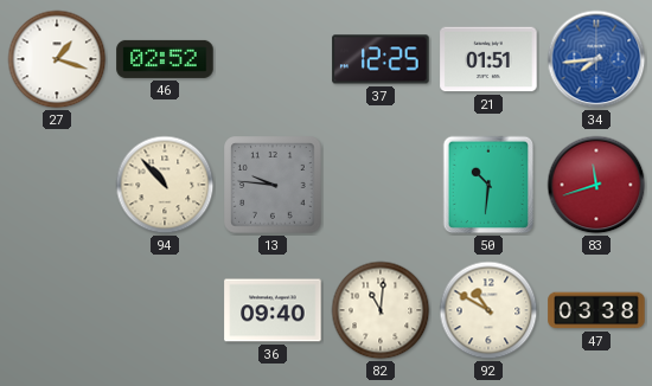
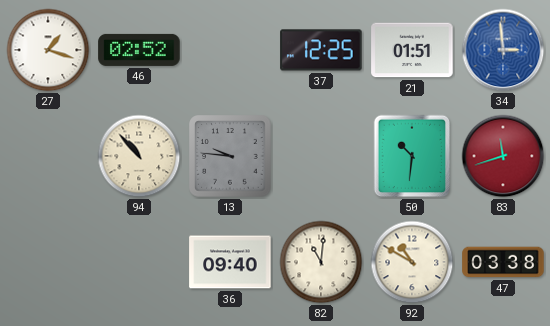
34: 7:44 -> 2:59 (503, 50)
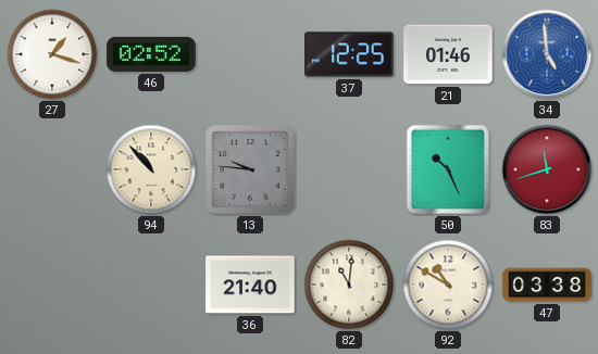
21: 01:51 -> 01:46 (448, 54)
34: 2:59 -> 4:59 (547, 54)
50: 10:31 -> 10:26 (448, 169)
36: 09:40 -> 21:40 (250, 285)
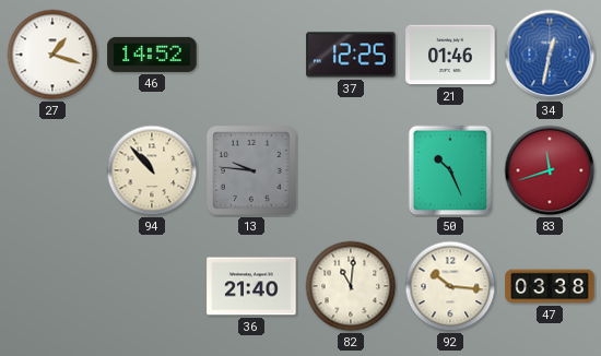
46: 02:52 -> 14:52 (152, 55)
34: 4:59 -> 12:32 (550, 55)
92: 10:50 -> 10:16 (450, 286)
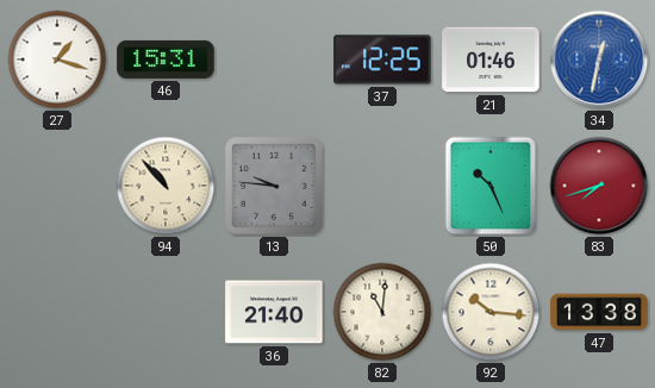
46: 14:52 -> 15:31 (166, 60)
83: 11:42 -> 7:42 (599, 186)
47: 03:38 -> 13:38 (599, 312)
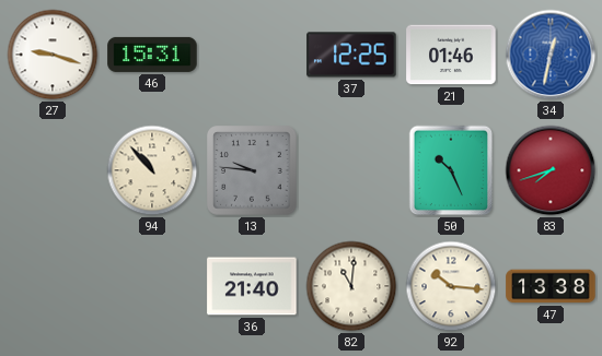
27: 1:18 -> 9:18 (53, 55)
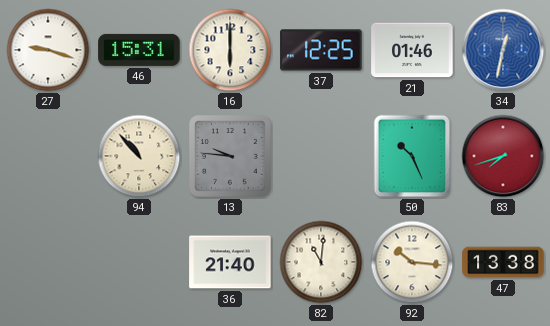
16: none -> 6:00 (230, 50)
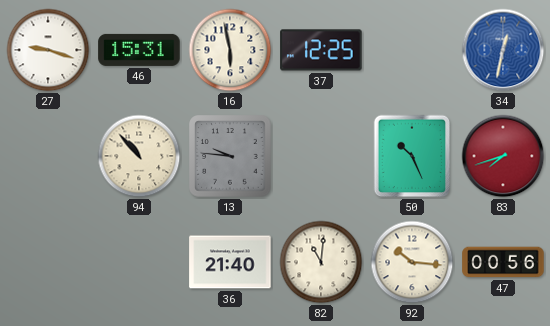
16: 6:00 -> 5:58 (230, 50)
21: 01:46 -> none (412, 50)
47: 13:38 -> 00:56 (503, 262)
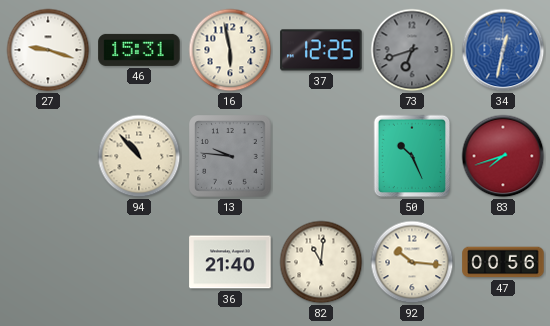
73: none -> 6:42 (412, 50)
